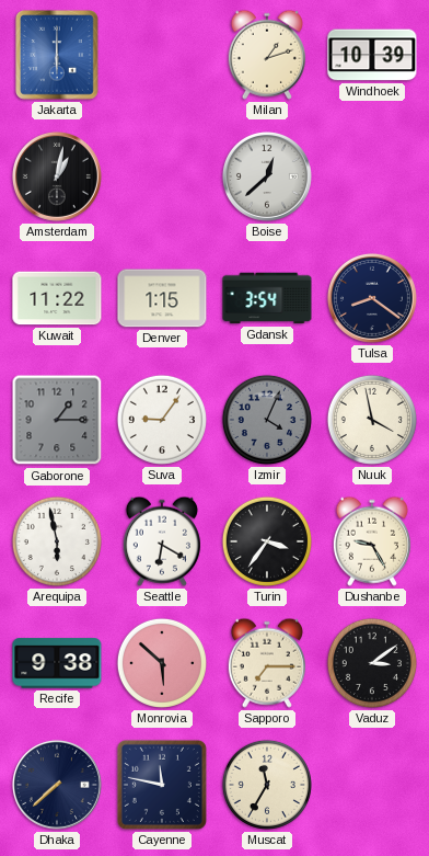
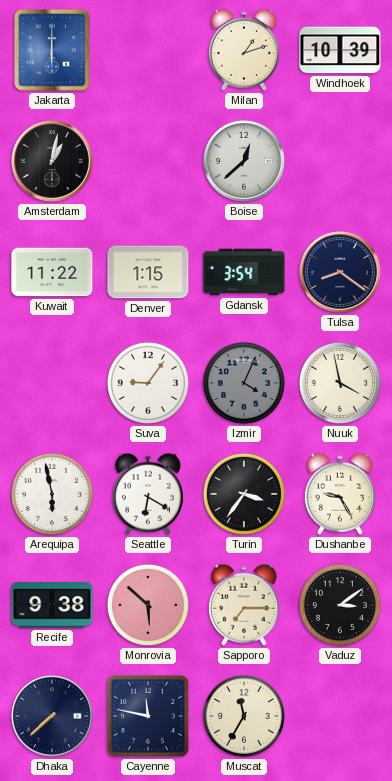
Gaborone: 1:15 -> none (57, 420)
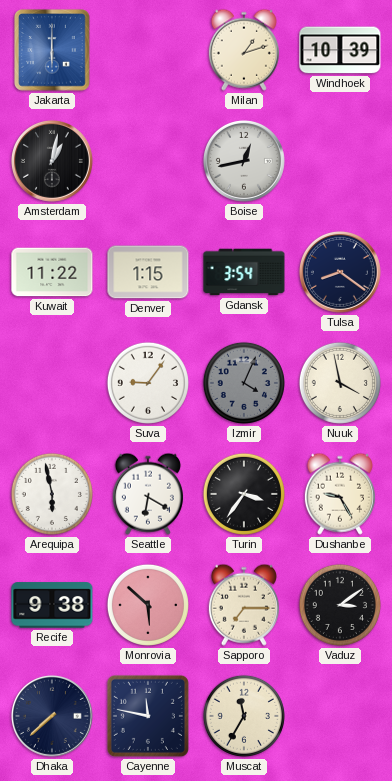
Boise: 12:38 -> 12:43 (244, 161)
